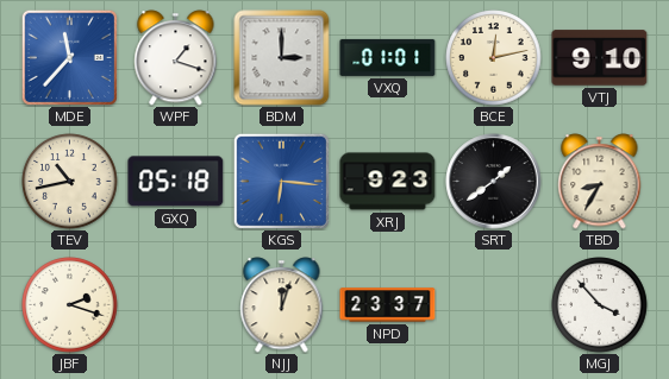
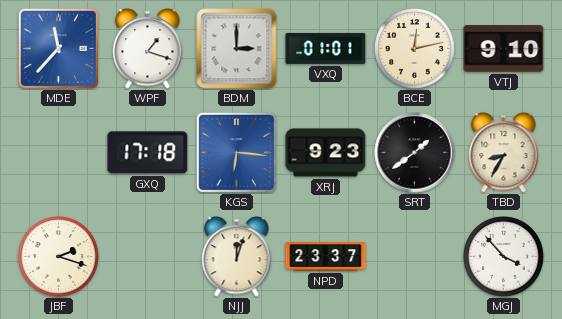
TEV: 10:43 -> none (70, 182)
GXQ: 05:18 -> 17:18 (148, 153)
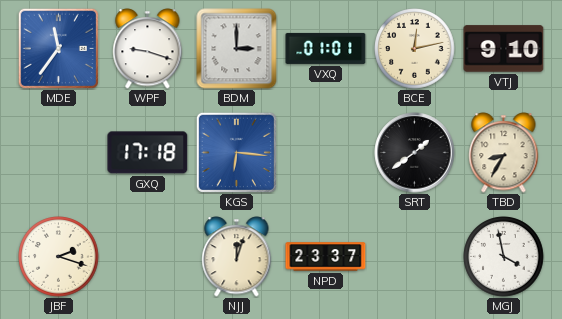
MDE: 11:37 -> 11:36 (58, 48)
WPF: 1:18 -> 9:18 (148, 49)
XRJ: 9:23 -> none (326, 153)
MGJ: 3:53 -> 3:58 (504, 257)
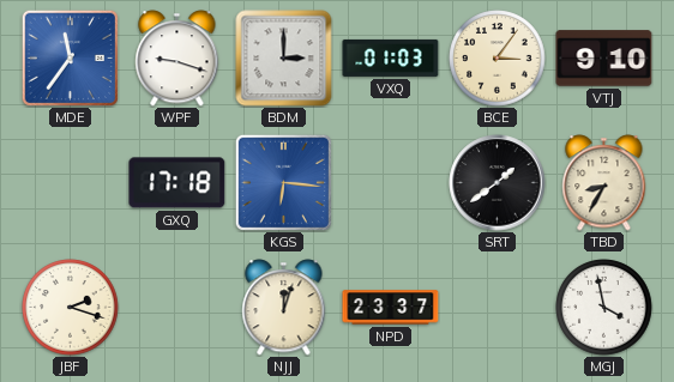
VXQ: 01:01 -> 01:03 (391, 57)
BCE: 12:13 -> 3:06 (498, 59)
